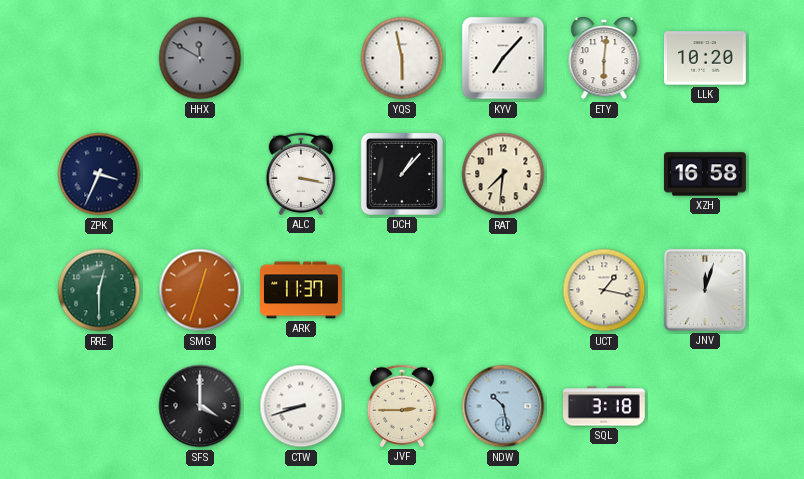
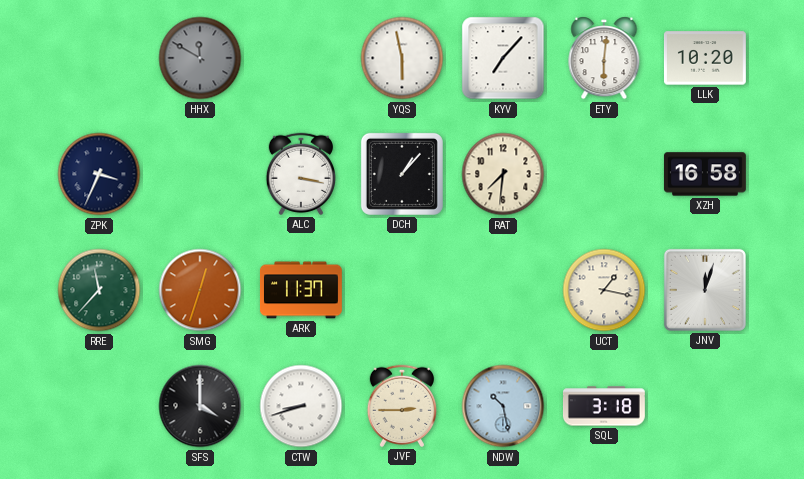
RRE: 12:30 -> 11:37 (99, 290)
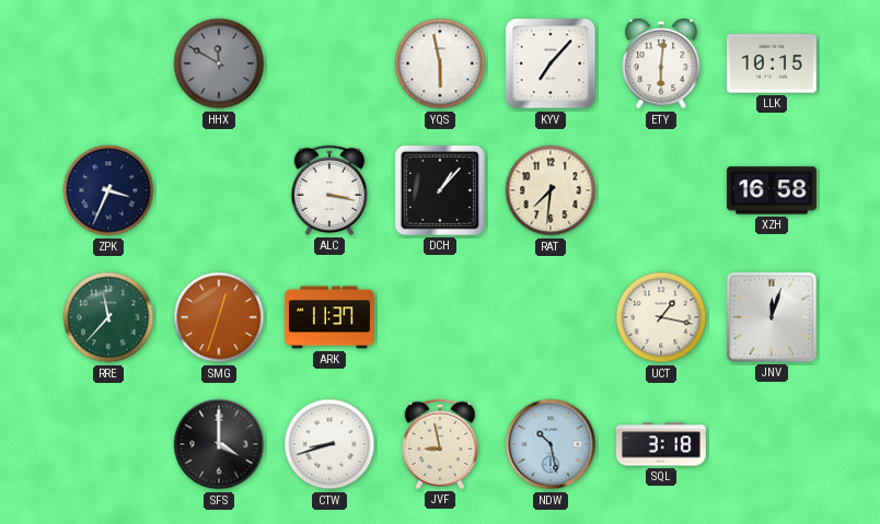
LLK: 10:20 -> 10:15 (772, 63)
JVF: 2:45 -> 8:58 (439, 444)
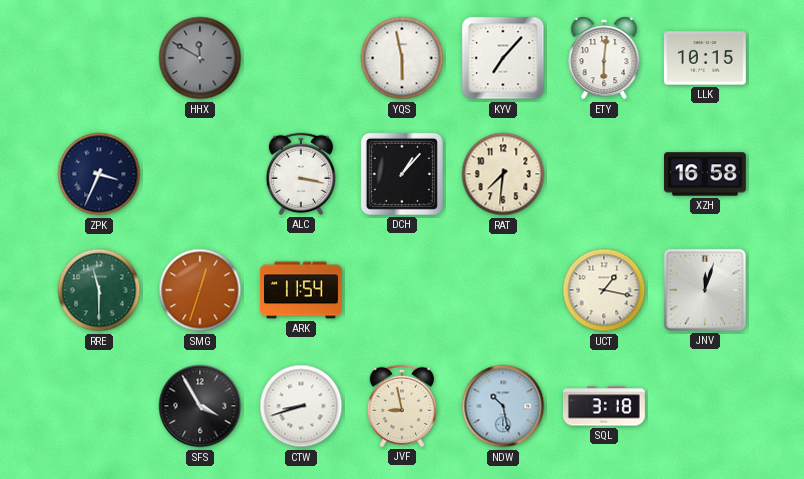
RRE: 11:37 -> 11:30 (99, 290)
ARK: 11:37 -> 11:54 (301, 290)
SFS: 4:00 -> 3:55 (200, 406)
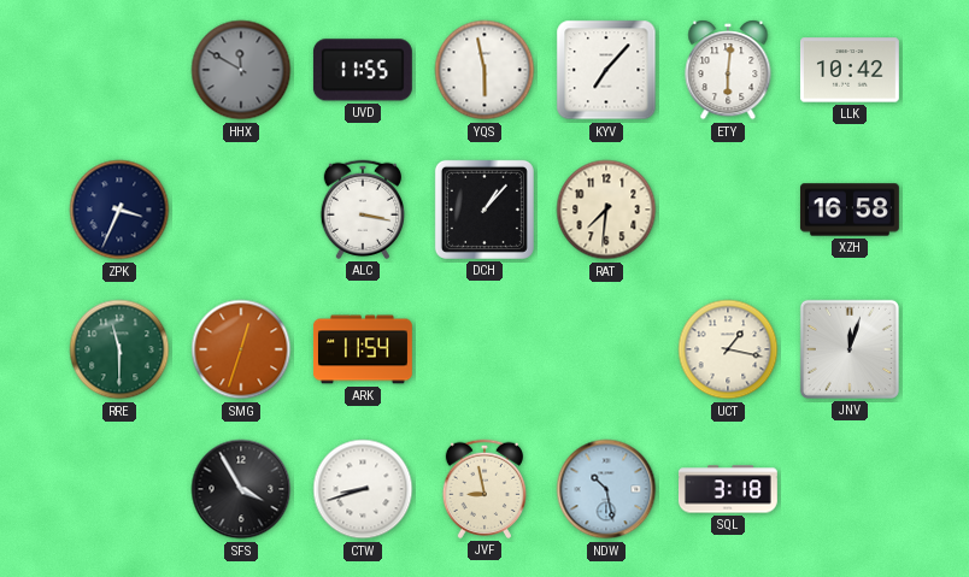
UVD: none -> 11:55 (363, 70)
LLK: 10:15 -> 10:42 (850, 70)
